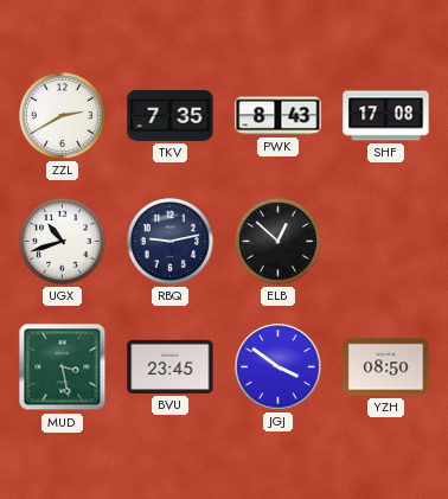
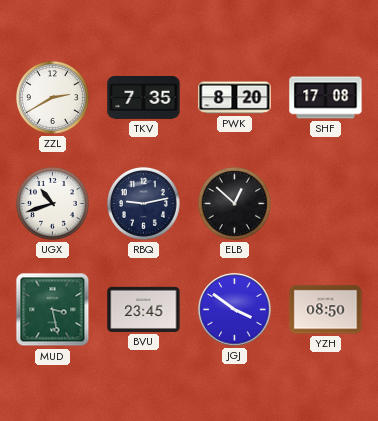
PWK: 8:43 -> 8:20 (235, 98)
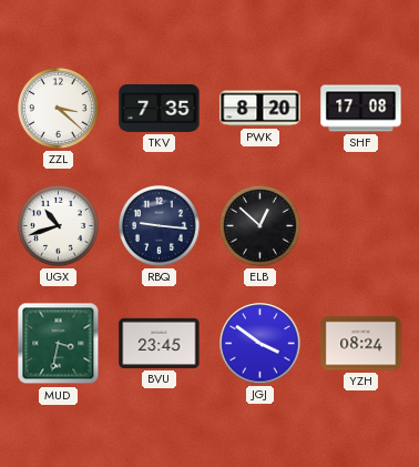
ZZL: 2:40 -> 3:22 (58, 108)
RBQ: 9:13 -> 9:16 (159, 225)
MUD: 3:28 -> 3:32 (59, 344)
YZH: 08:50 -> 08:24 (361, 344)
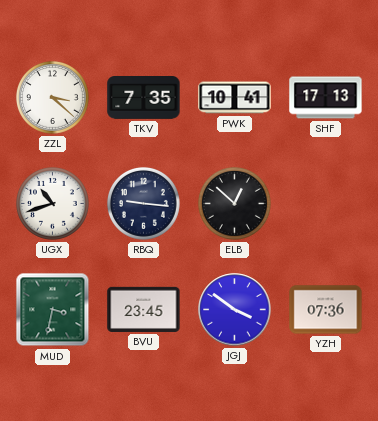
PWK: 8:20 -> 10:41 (235, 98)
SHF: 17:08 -> 17:13 (326, 98)
YZH: 08:24 -> 07:36 (326, 310)
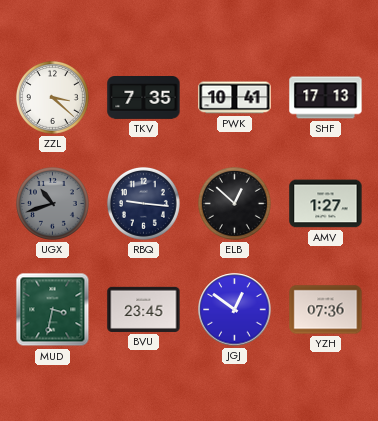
UGX dial: white -> grey (52, 203)
AMV: none -> 1:27 (326, 204)
JGJ: 3:51 -> 12:51 (235, 310)
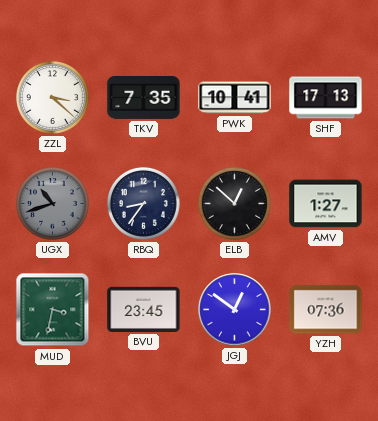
RBQ: 9:16 -> 8:36 (143, 203)
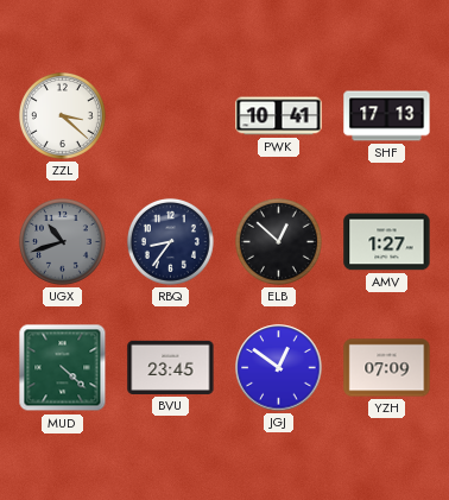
TKV: 7:35 -> none (144, 98)
MUD: 3:32 -> 4:22 (63, 368)
YZH: 07:36 -> 07:09 (387, 368)
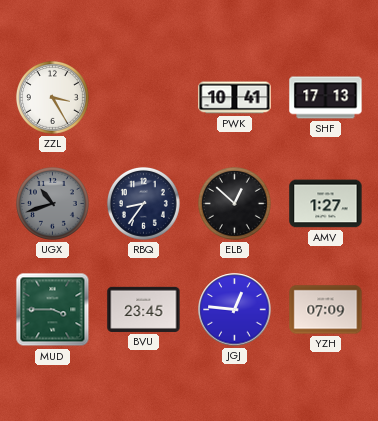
ZZL: 3:22 -> 3:25 (52, 97)
MUD: 4:22 -> 3:45 (53, 310)
JGJ: 12:51 -> 12:46 (235, 310)
